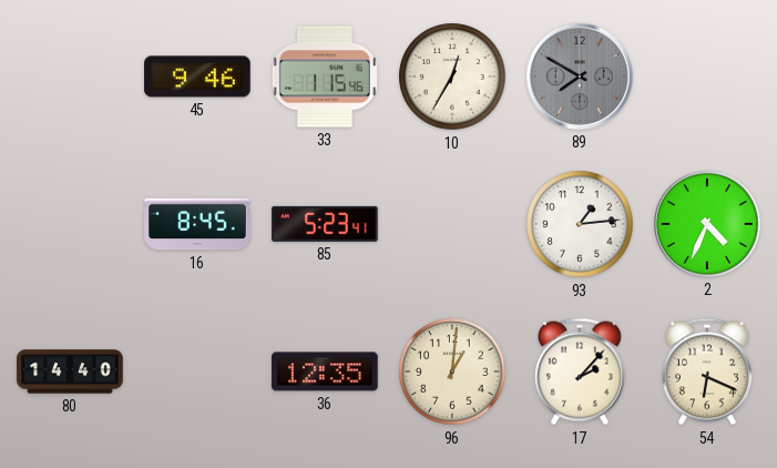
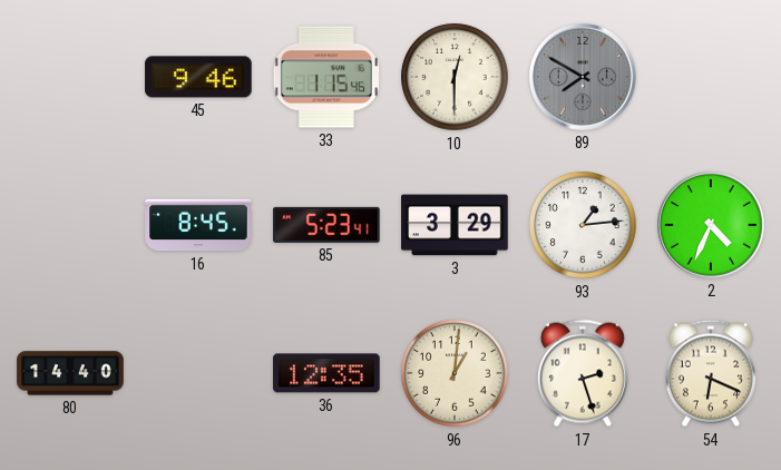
10: 12:35 -> 12:30 (455, 77)
3: none -> 3:29 (455, 225)
17: 2:07 -> 2:27 (583, 373)
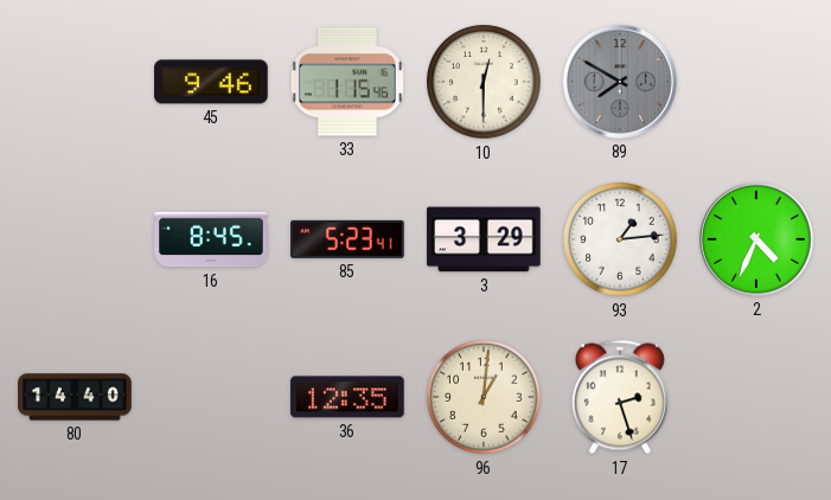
54: 6:19 -> none (711, 373)
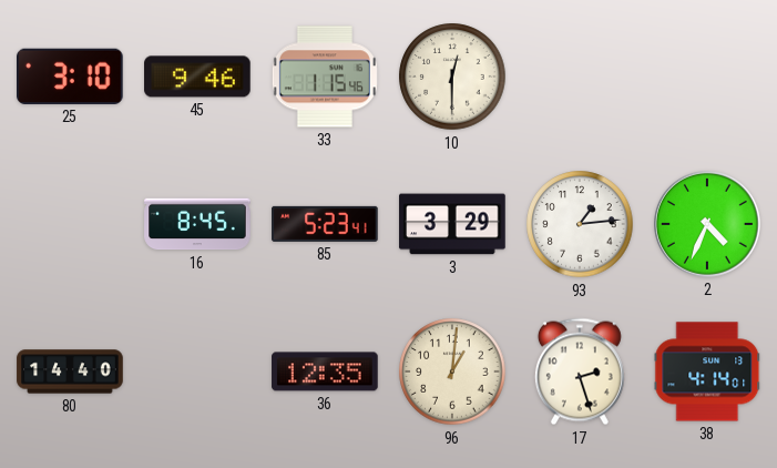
25: none -> 3:10 (71, 77)
89: 7:50 -> none (621, 83)
38: none -> 4:14 (707, 372)
